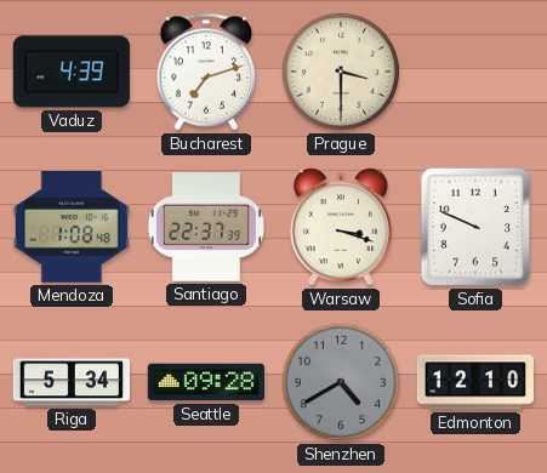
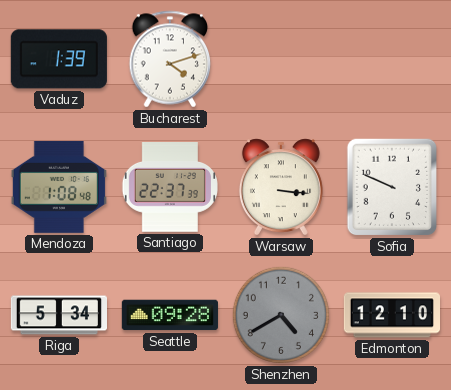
Vaduz: 4:39 -> 1:39 (59, 59)
Bucharest: 7:12 -> 4:12 (170, 59)
Prague: 3:30 -> none (341, 72)
Warsaw: 3:18 -> 3:16 (281, 187)
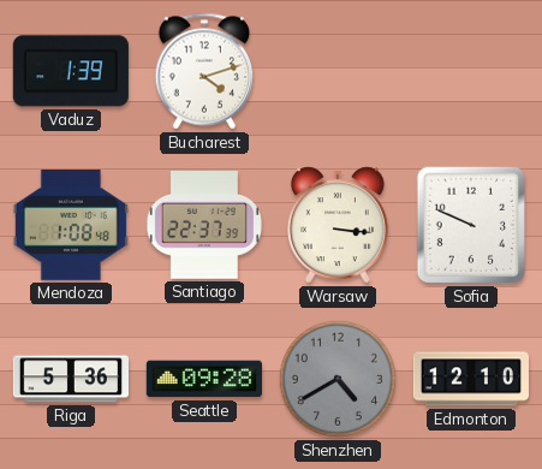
Riga: 5:34 -> 5:36 (70, 379)
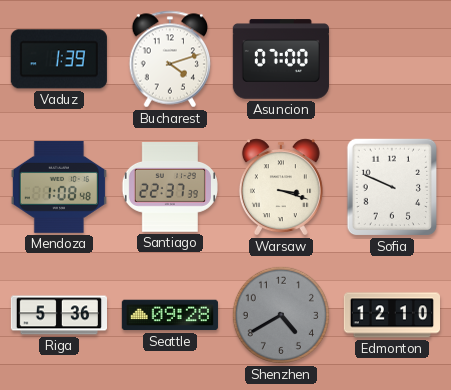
Asuncion: none -> 07:00 (281, 59)
Warsaw: 3:16 -> 3:18 (281, 187)
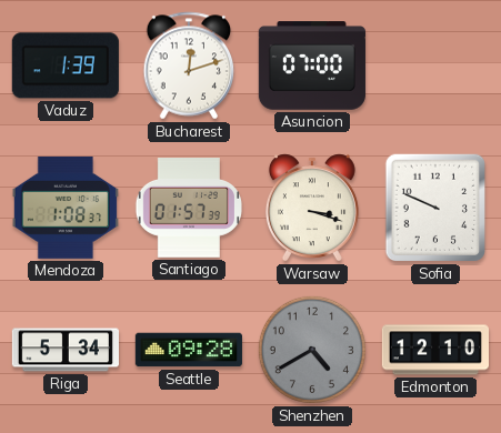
Bucharest: 4:12 -> 12:12 (189, 66)
Mendoza: 1:08:48 -> 1:08:37 (66, 208)
Santiago: 22:37 -> 01:57 (189, 208)
Riga: 5:36 -> 5:34 (64, 350)
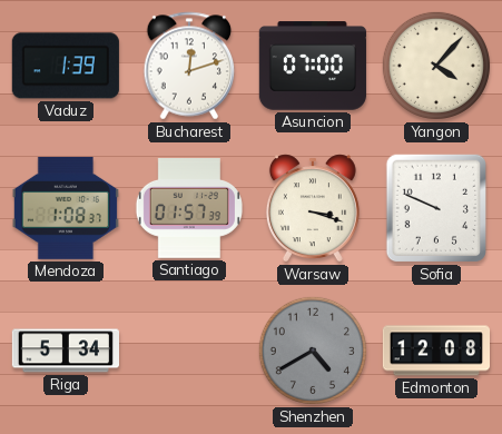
Yangon: none -> 4:07 (436, 66)
Seattle: 09:28 -> none (189, 350)
Edmonton: 12:10 -> 12:08 (435, 351)
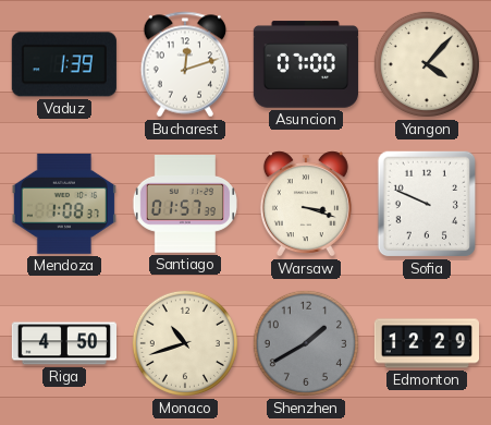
Riga: 5:34 -> 4:50 (63, 343)
Monaco: none -> 10:42 (185, 343)
Shenzhen: 4:40 -> 1:40 (306, 343)
Edmonton: 12:08 -> 12:29 (426, 343)
